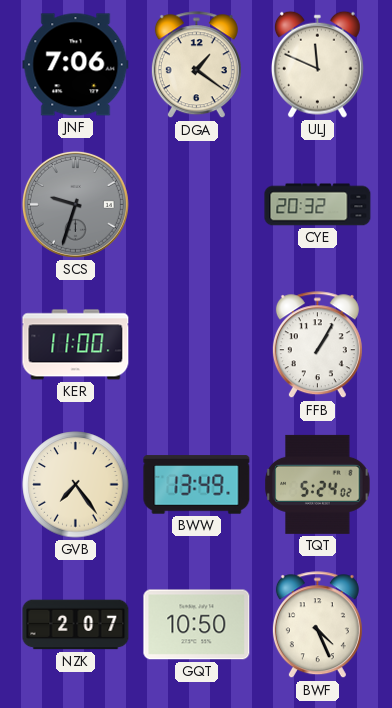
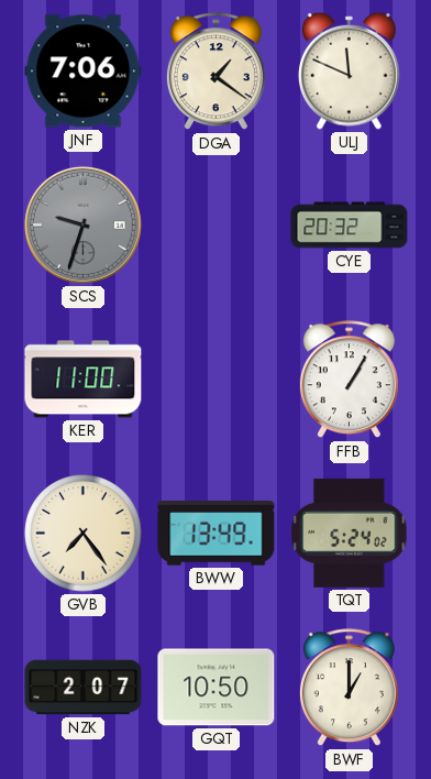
BWF: 4:26 -> 1:00 (349, 688)
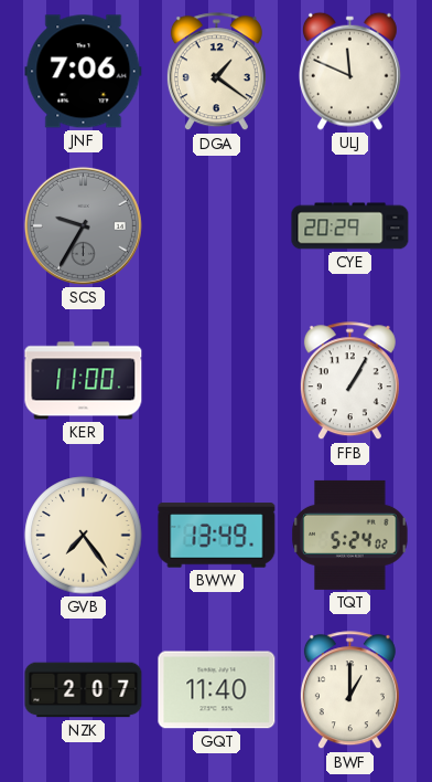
SCS: 9:33 -> 9:35 (83, 225)
CYE: 20:32 -> 20:29 (350, 226)
GQT: 10:50 -> 11:40 (217, 690)
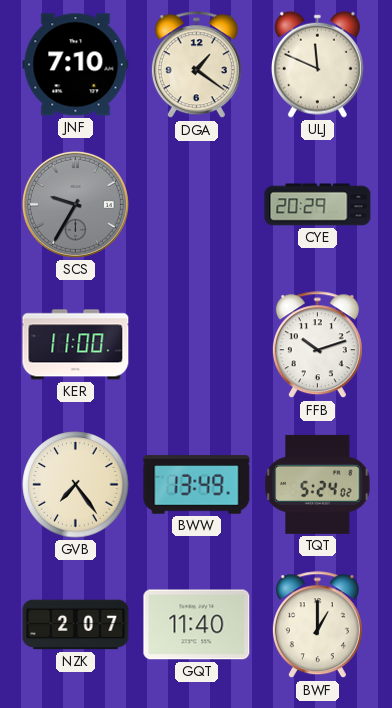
JNF: 7:06 -> 7:10 (76, 65)
FFB: 1:05 -> 10:12 (317, 345)
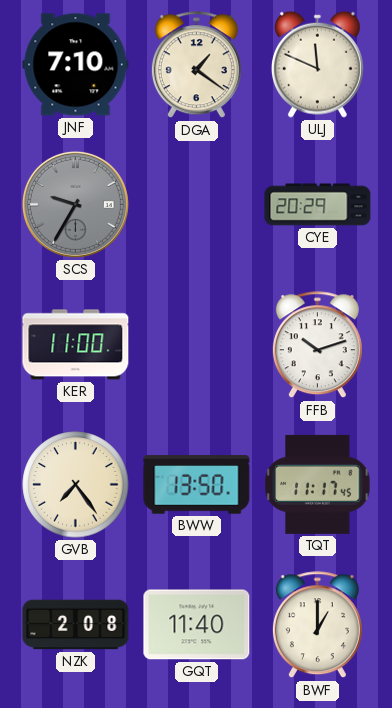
BWW: 13:49 -> 13:50 (197, 485)
TQT: 5:24 -> 11:17 (318, 484)
NZK: 2:07 -> 2:08 (76, 625)
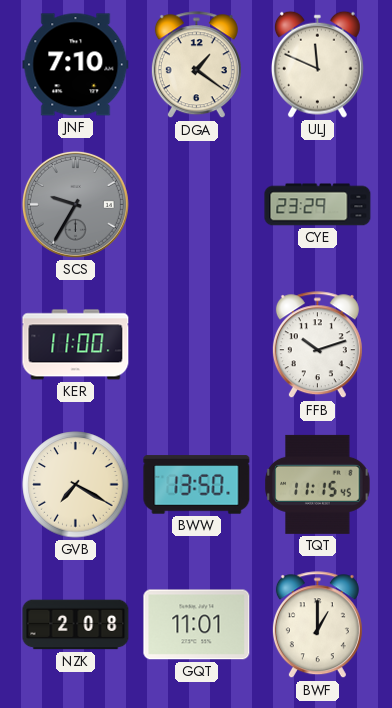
CYE: 20:29 -> 23:29 (318, 205)
GVB: 7:24 -> 7:20 (76, 485)
TQT: 11:17 -> 11:15 (318, 484)
GQT: 11:40 -> 11:01 (197, 625)
